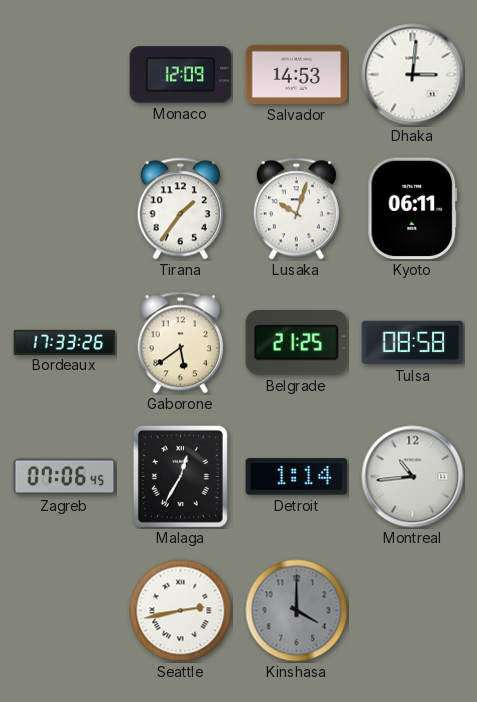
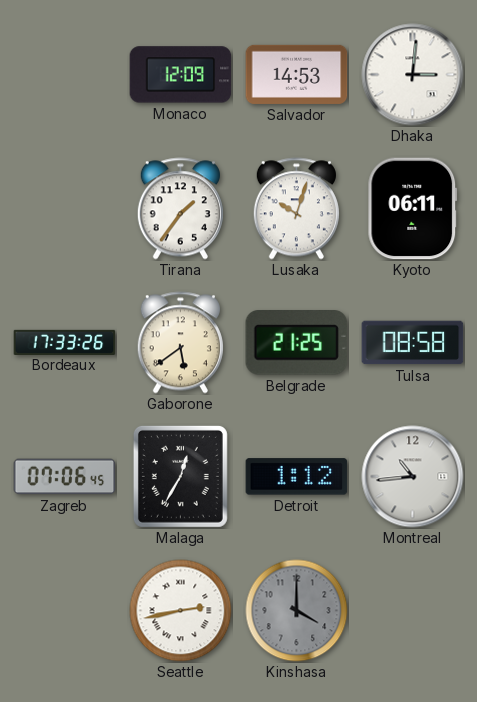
Detroit: 1:14 -> 1:12 (297, 477)
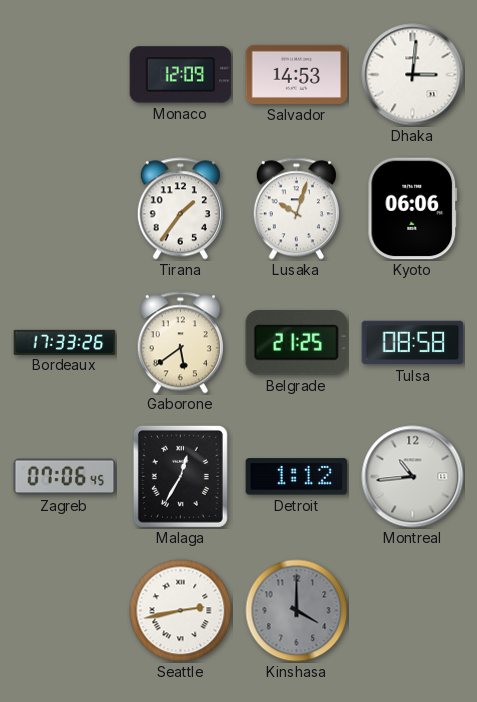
Kyoto: 06:11 -> 06:06 (413, 209)
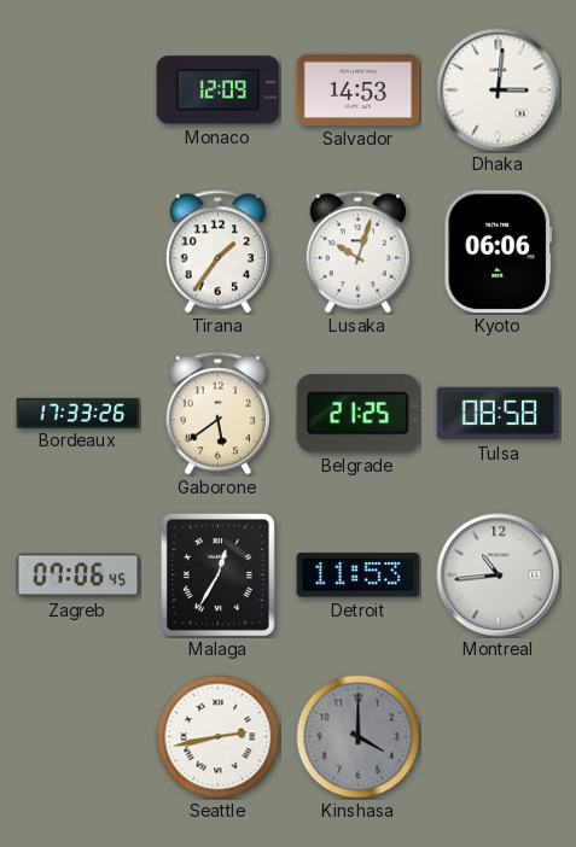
Detroit: 1:12 -> 11:53 (359, 576)
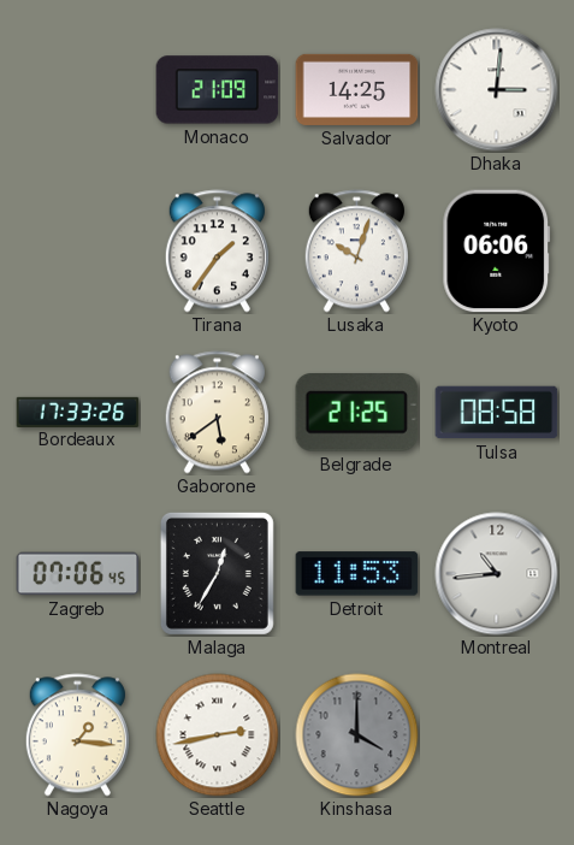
Monaco: 12:09 -> 21:09 (218, 90)
Salvador: 14:53 -> 14:25 (357, 89)
Nagoya: none -> 1:16 (77, 735)
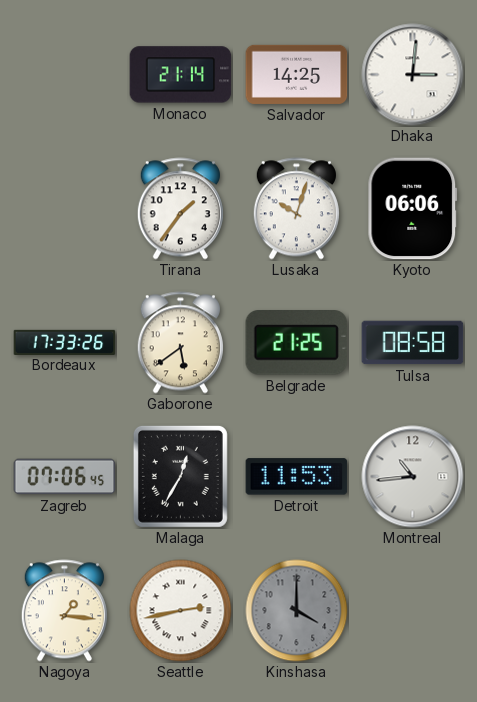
Monaco: 21:09 -> 21:14 (181, 75)
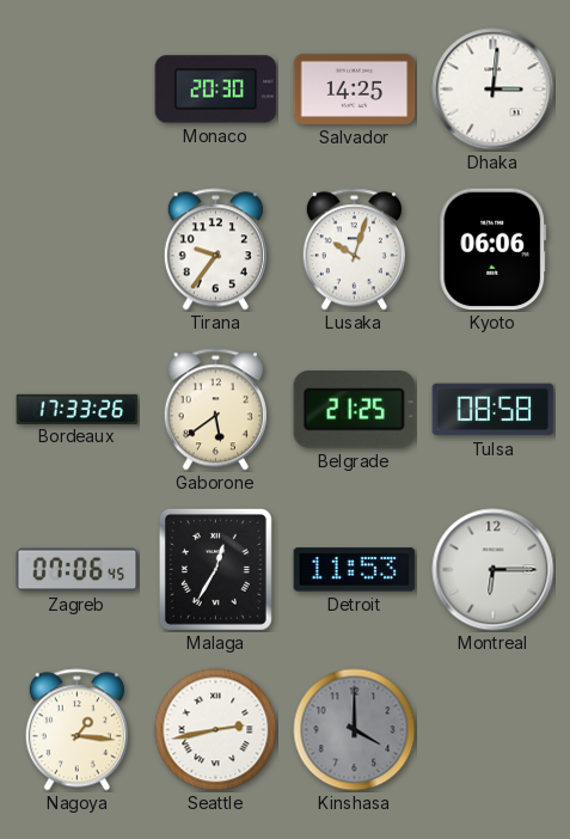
Monaco: 21:14 -> 20:30 (216, 90)
Tirana: 1:36 -> 9:36 (215, 250)
Montreal: 10:44 -> 6:15 (494, 570)
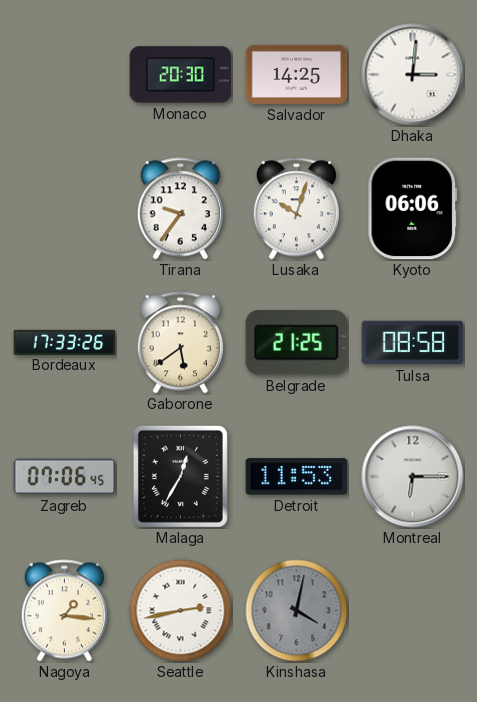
Kinshasa: 4:00 -> 4:02 (297, 611)
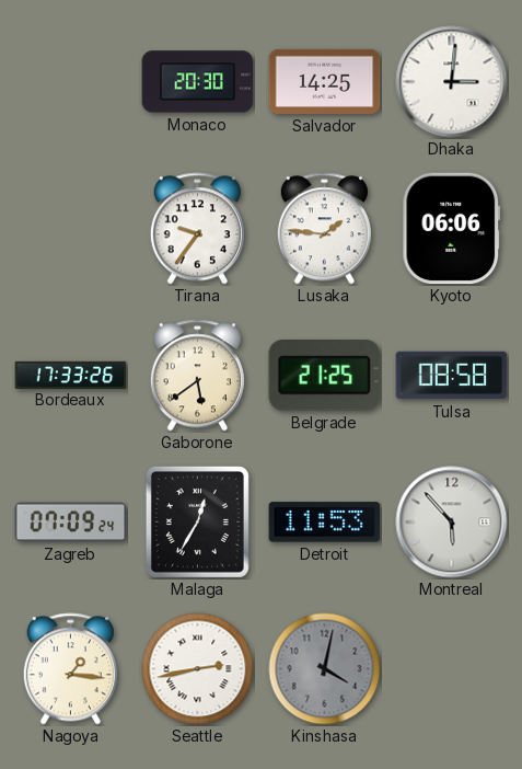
Lusaka: 10:03 -> 1:46 (324, 229)
Zagreb: 07:06 -> 07:09 (71, 523)
Montreal: 6:15 -> 5:53 (452, 523)
